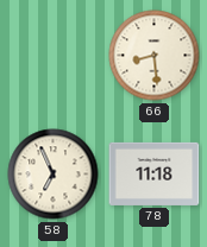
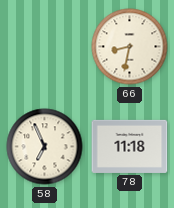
66: 8:29 -> 8:32 (130, 47)
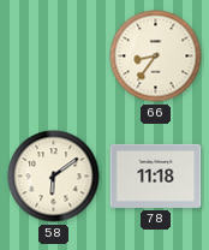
66: 8:32 -> 8:36 (156, 56)
58: 6:56 -> 6:09 (54, 177)
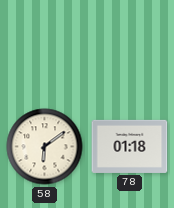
66: 8:36 -> none (156, 56)
78: 11:18 -> 01:18 (130, 146)
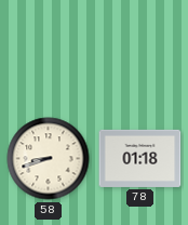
58: 6:09 -> 8:42 (49, 159)
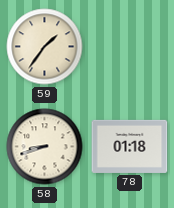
59: none -> 1:36 (45, 47)
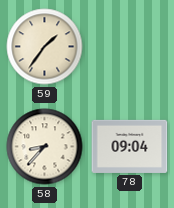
58: 8:42 -> 8:37 (45, 147)
78: 01:18 -> 09:04 (130, 146)
